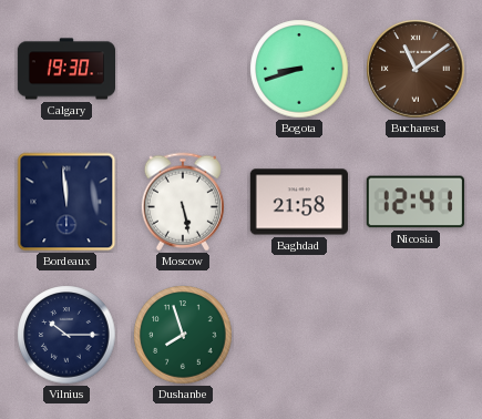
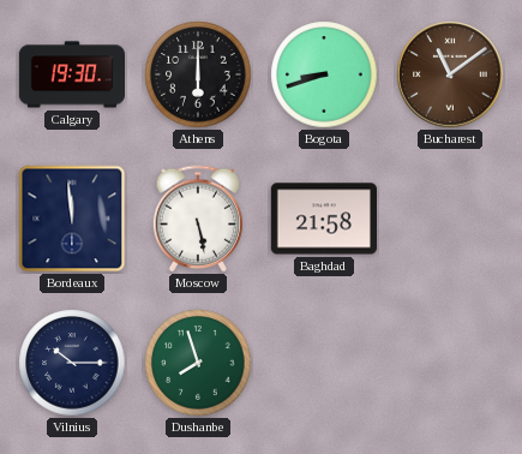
Athens: none -> 6:00 (198, 74)
Nicosia: 12:41 -> none (416, 202)
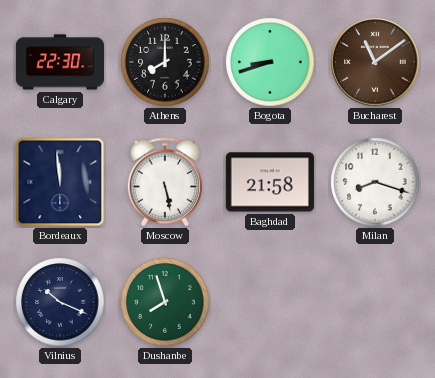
Calgary: 19:30 -> 22:30 (59, 62)
Athens: 6:00 -> 8:00 (165, 62)
Milan: none -> 8:18 (375, 182)
Vilnius: 10:15 -> 10:19 (60, 302)
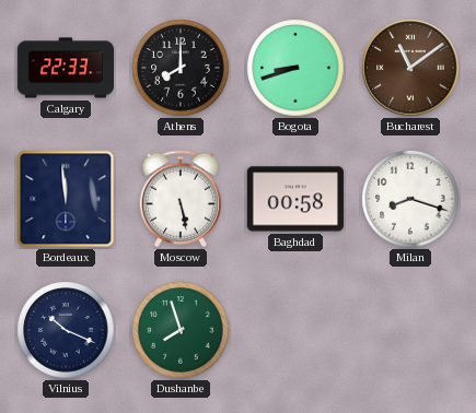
Calgary: 22:30 -> 22:33 (65, 68)
Baghdad: 21:58 -> 00:58 (295, 199)
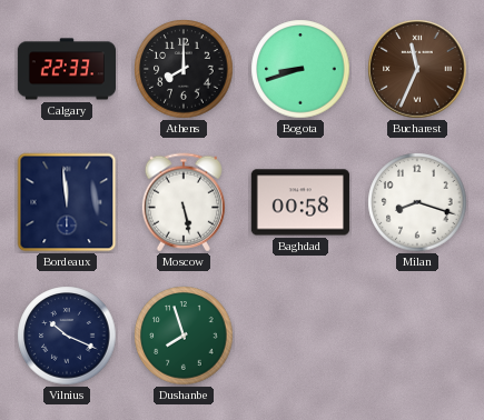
Bucharest: 11:09 -> 11:34 (417, 69)
